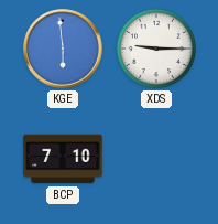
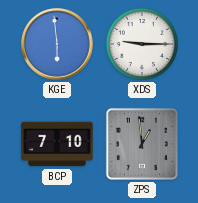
ZPS: none -> 12:59 (142, 144)
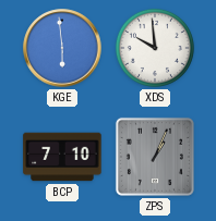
XDS: 9:15 -> 9:59 (155, 48)
ZPS: 12:59 -> 1:04 (155, 157)
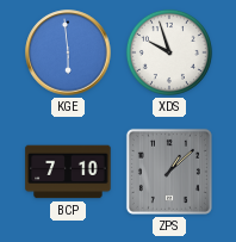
XDS: 9:59 -> 9:57 (169, 52)
ZPS: 1:04 -> 1:08 (169, 172)
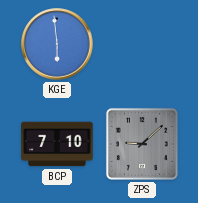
XDS: 9:57 -> none (169, 52)
ZPS: 1:08 -> 9:08 (142, 144)
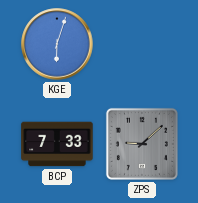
KGE: 5:59 -> 6:03 (57, 44)
BCP: 7:10 -> 7:33 (57, 144)
